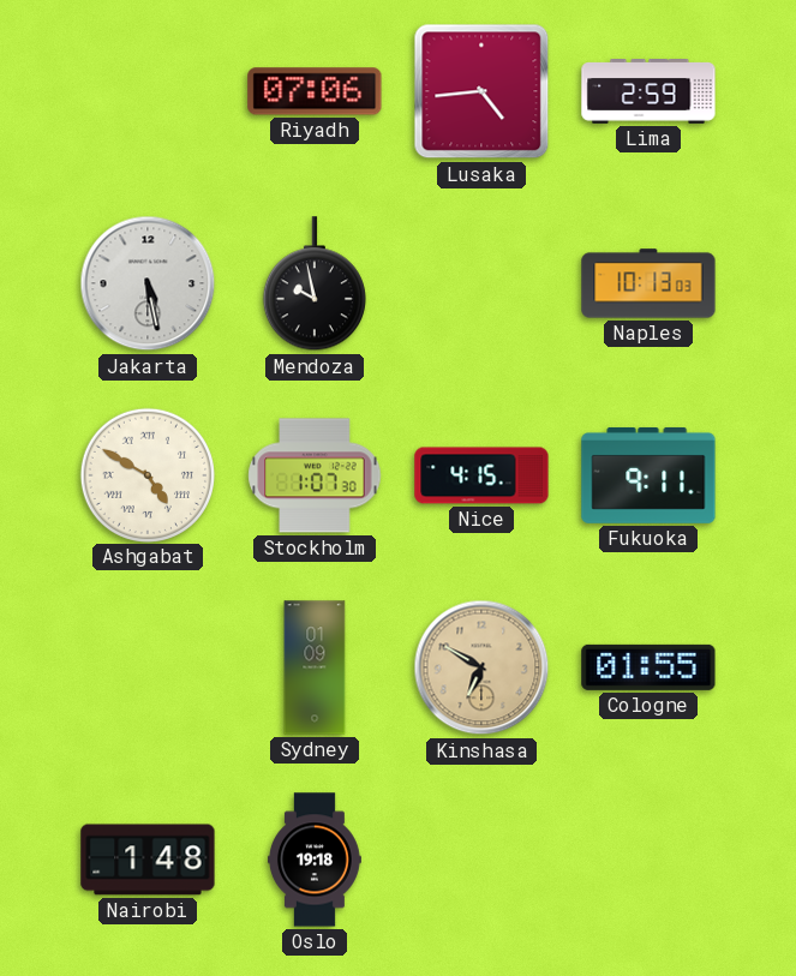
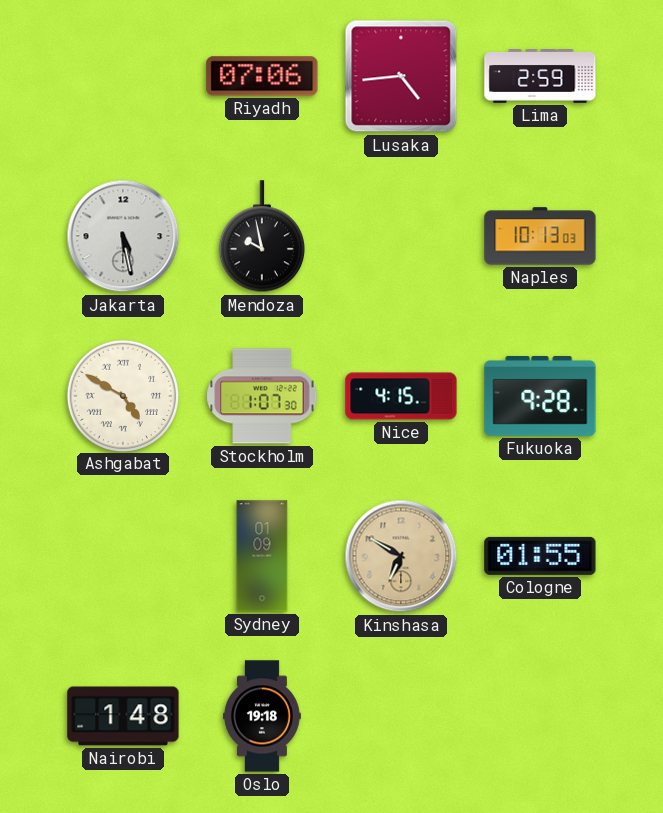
Fukuoka: 9:11 -> 9:28 (540, 396)
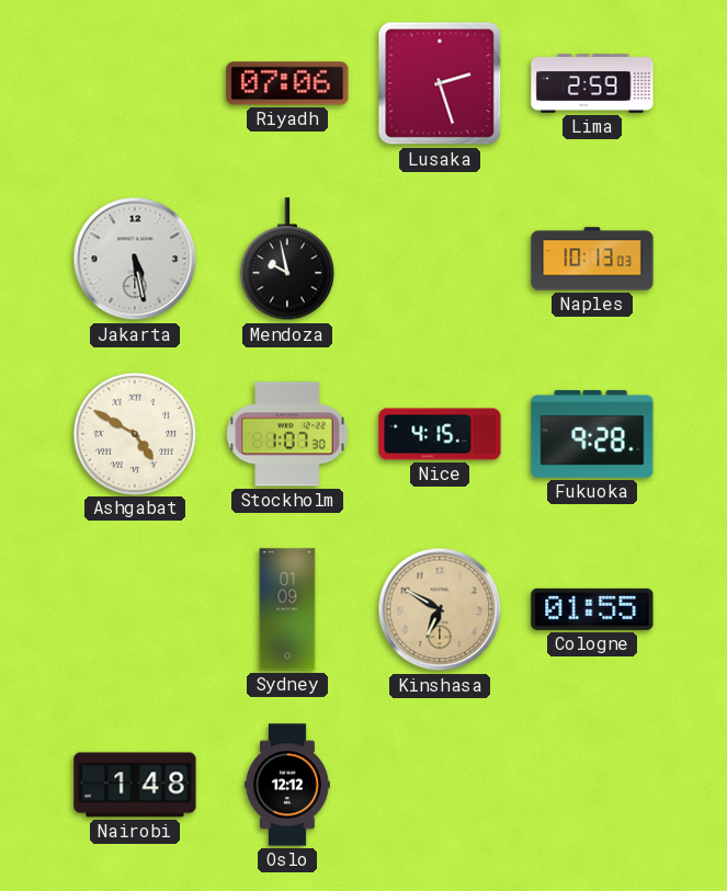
Lusaka: 4:44 -> 2:27 (440, 83)
Oslo: 19:18 -> 12:12 (287, 785)
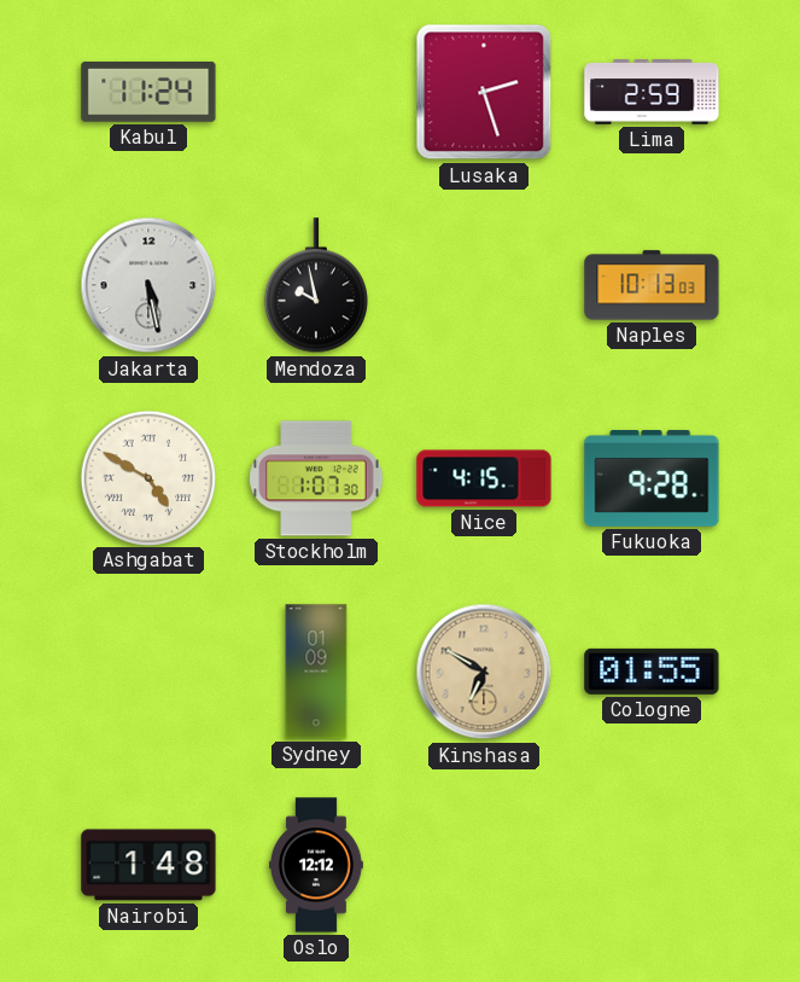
Kabul: none -> 11:24 (148, 92)
Riyadh: 07:06 -> none (287, 83)
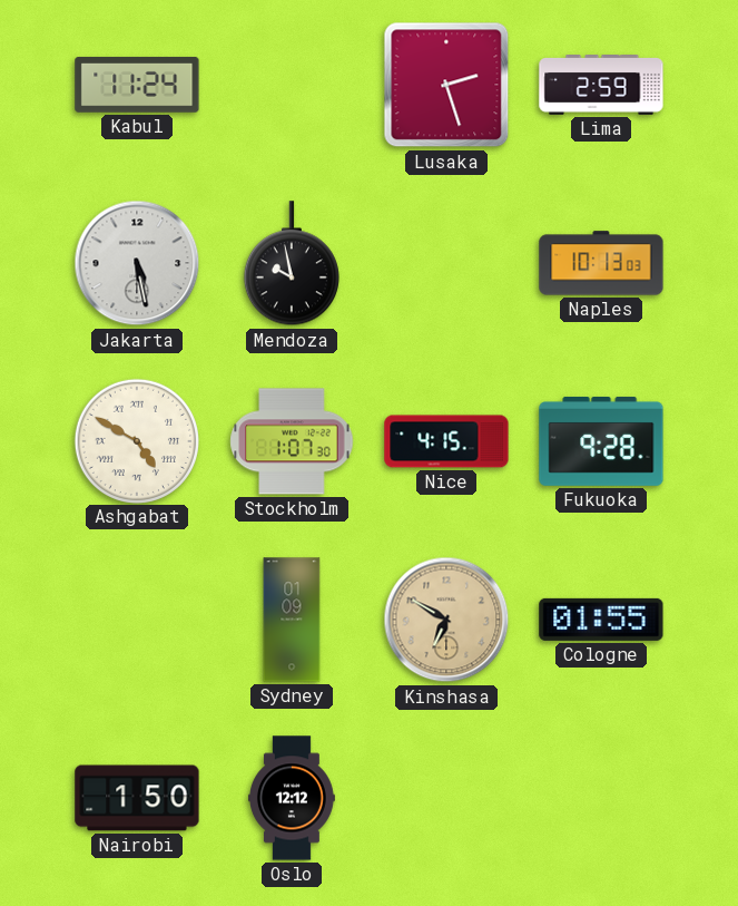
Nairobi: 1:48 -> 1:50 (137, 798)
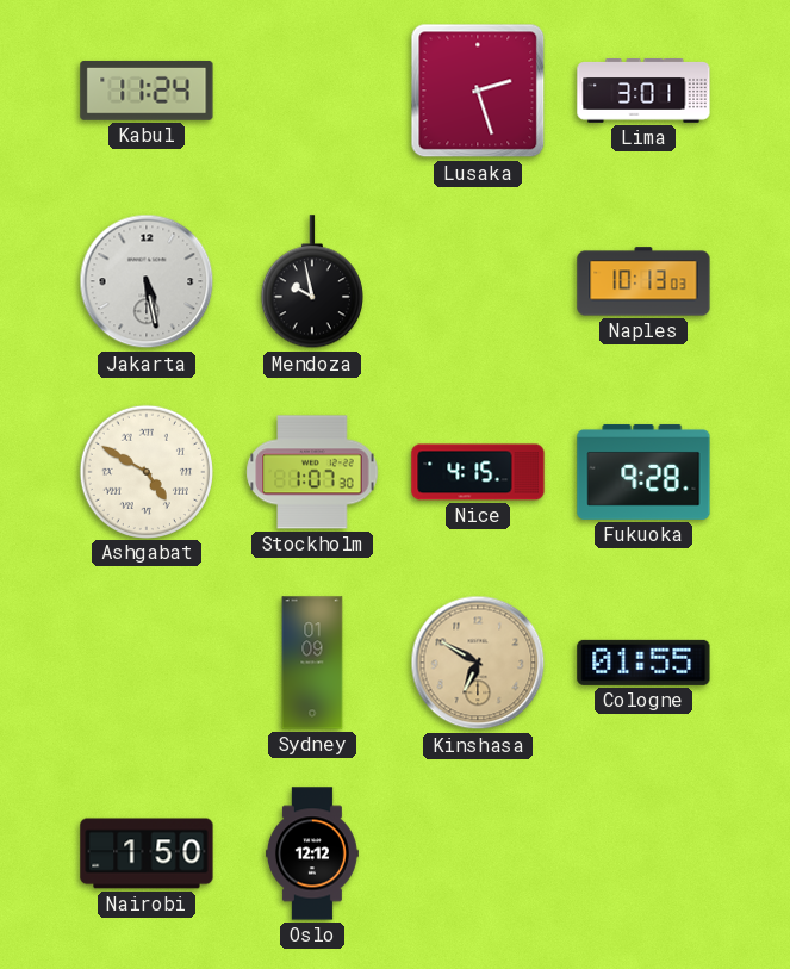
Lima: 2:59 -> 3:01 (643, 92)
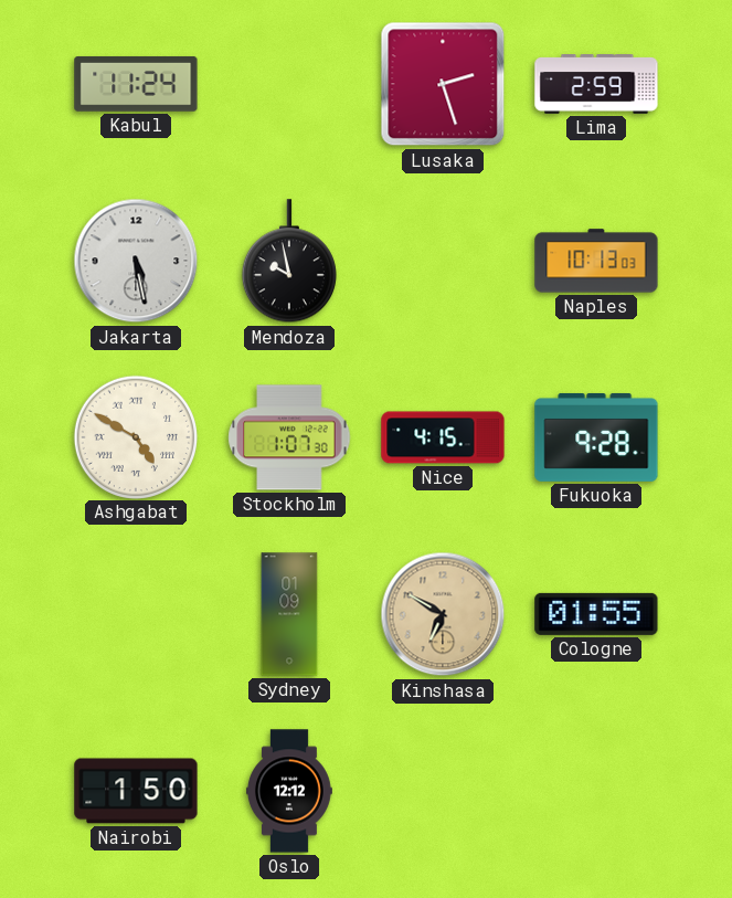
Lima: 3:01 -> 2:59 (596, 85)
